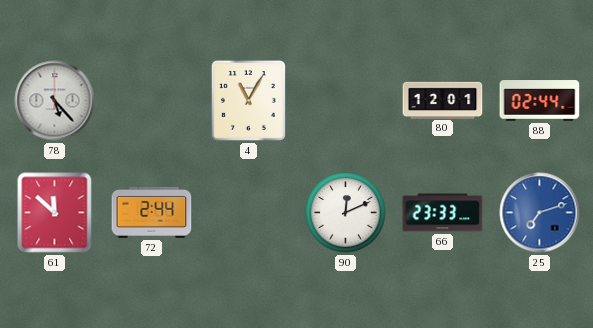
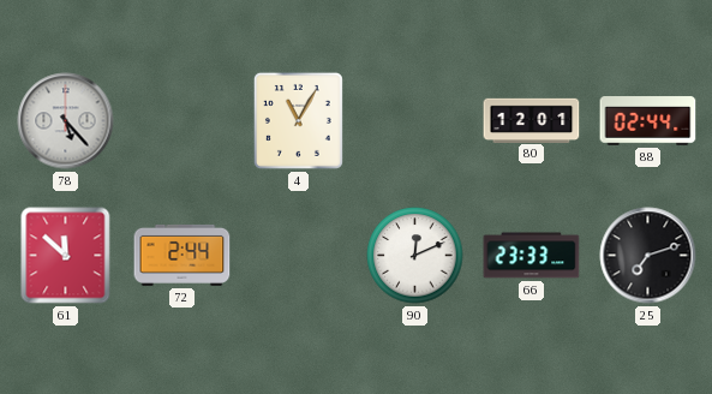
25 dial: blue -> black (648, 256)
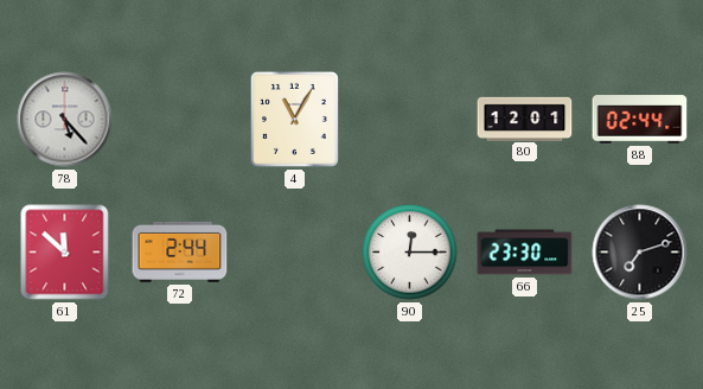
90: 12:11 -> 12:15 (410, 253)
66: 23:33 -> 23:30 (525, 253)
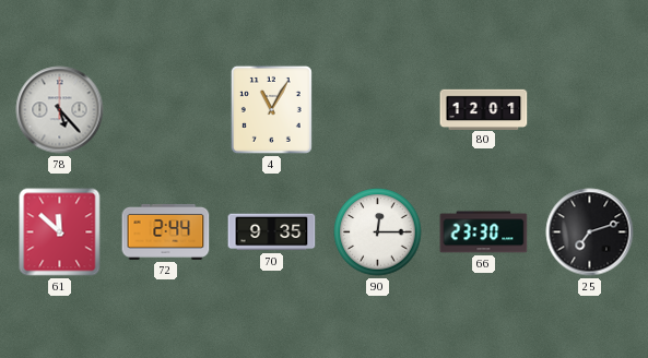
88: 02:44 -> none (640, 120)
70: none -> 9:35 (272, 232)
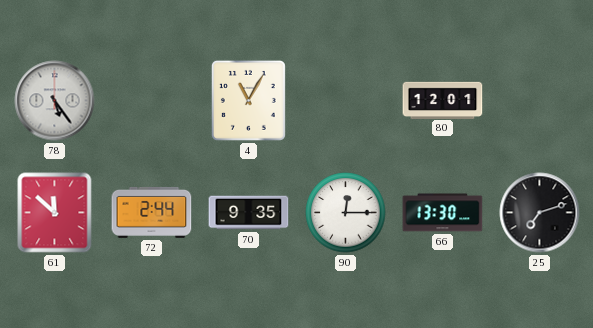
78: 5:23 -> 5:24 (55, 101)
66: 23:30 -> 13:30 (443, 213)
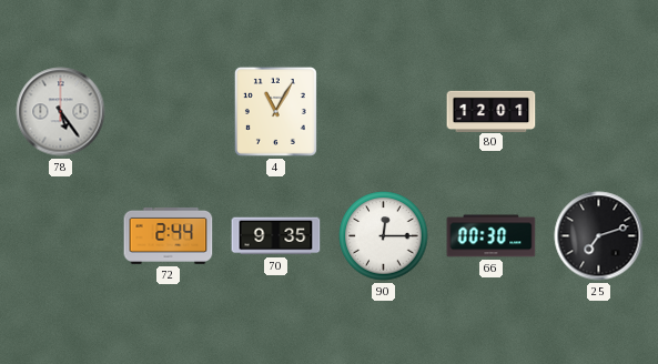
61: 11:52 -> none (55, 213)
66: 13:30 -> 00:30 (492, 236)
